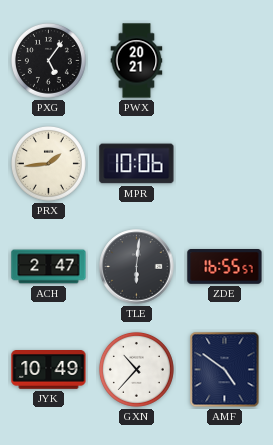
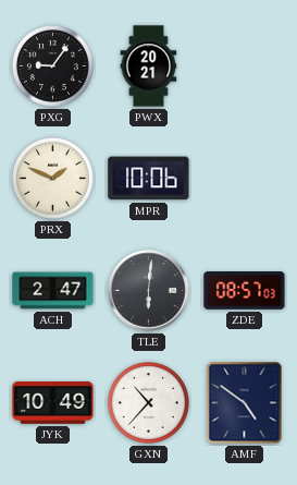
PXG: 5:06 -> 9:06 (52, 65)
PRX: 1:44 -> 1:49 (52, 178)
ZDE: 16:55 -> 08:57 (245, 291)
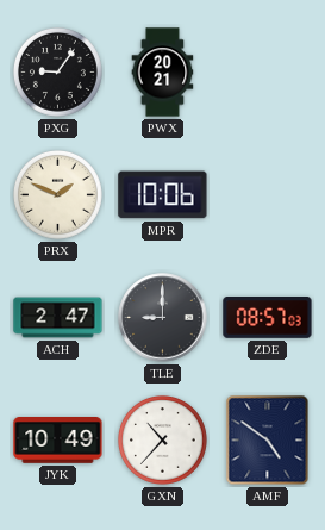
TLE: 6:01 -> 9:00 (163, 318)
